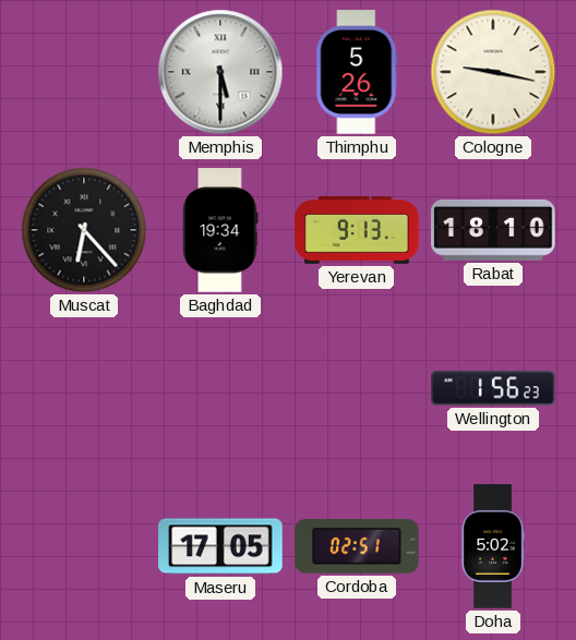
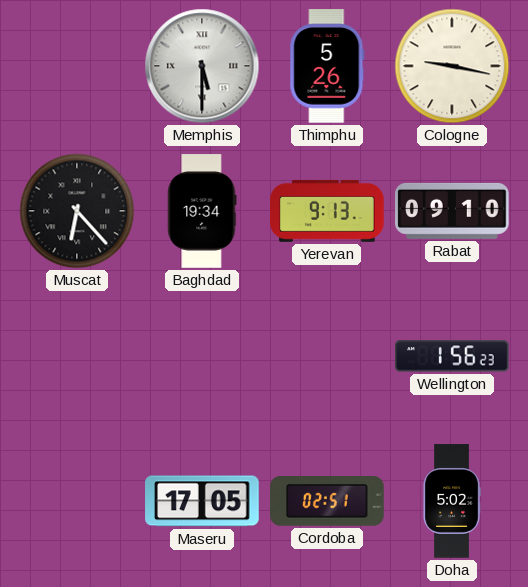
Rabat: 18:10 -> 09:10 (452, 211)
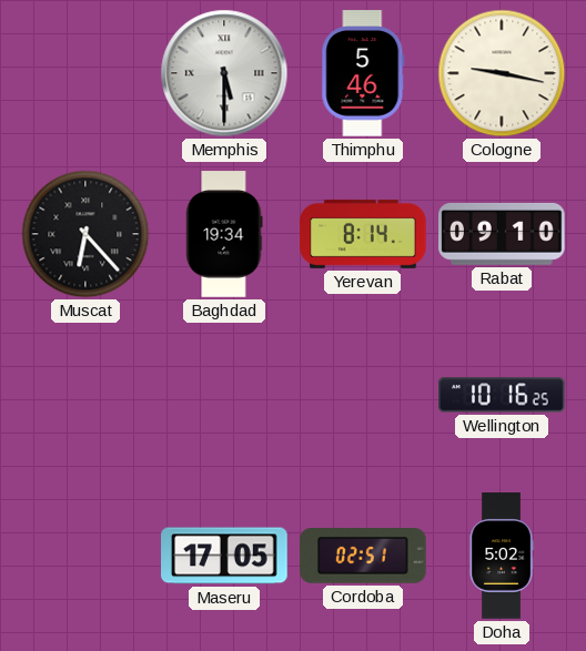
Thimphu: 5:26 -> 5:46 (363, 73)
Yerevan: 9:13 -> 8:14 (363, 234)
Wellington: 1:56 -> 10:16 (502, 395)
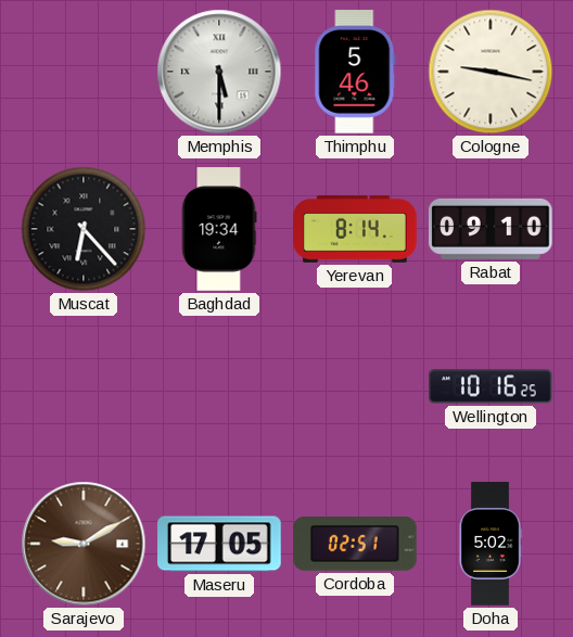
Sarajevo: none -> 9:10 (84, 544)
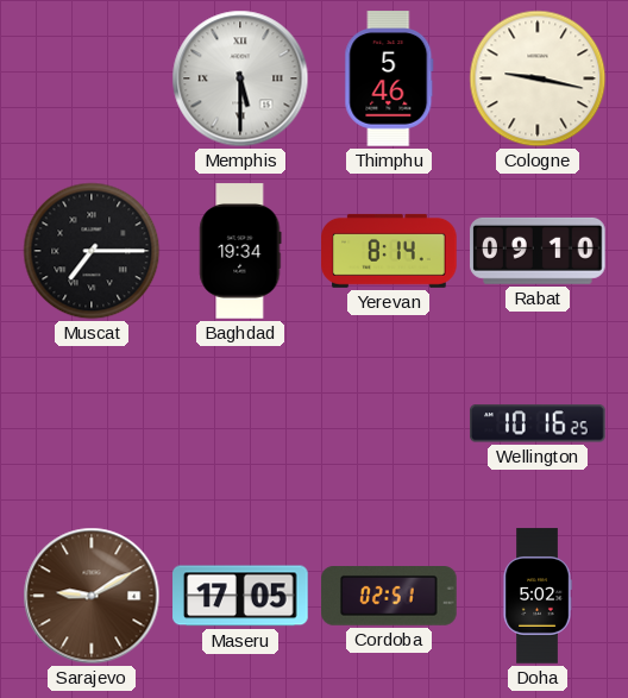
Muscat: 6:23 -> 7:15 (92, 251)
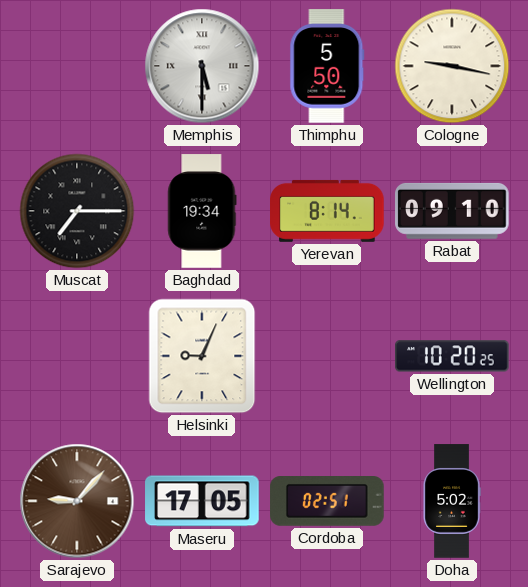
Thimphu: 5:46 -> 5:50 (327, 66)
Helsinki: none -> 9:04 (202, 356)
Wellington: 10:16 -> 10:20 (452, 356)
Sarajevo: 9:10 -> 9:07 (77, 501)
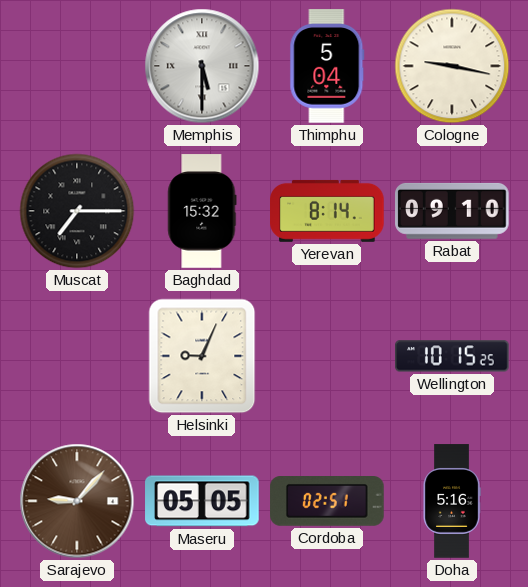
Thimphu: 5:50 -> 5:04 (327, 66)
Baghdad: 19:34 -> 15:32 (202, 211)
Wellington: 10:20 -> 10:15 (452, 356)
Maseru: 17:05 -> 05:05 (202, 501)
Doha: 5:02 -> 5:16 (452, 501)
